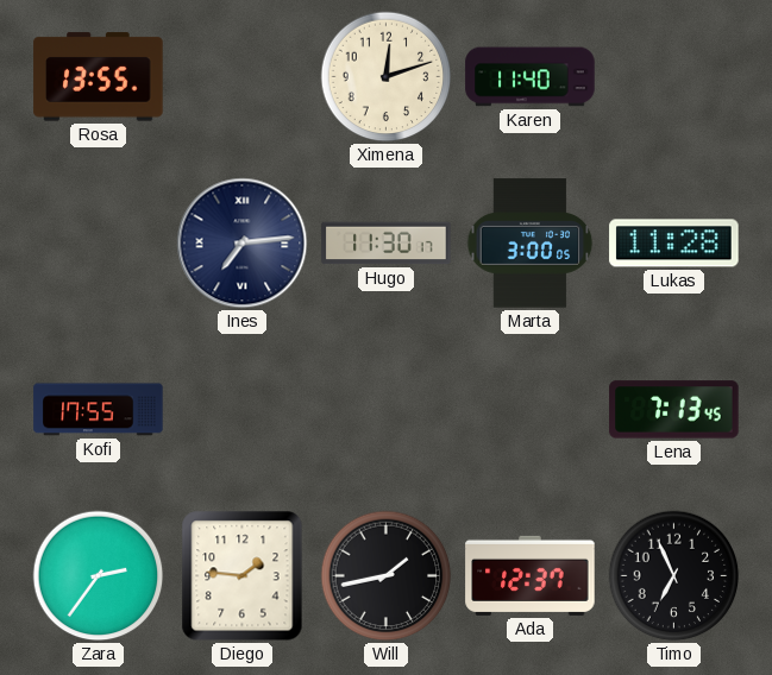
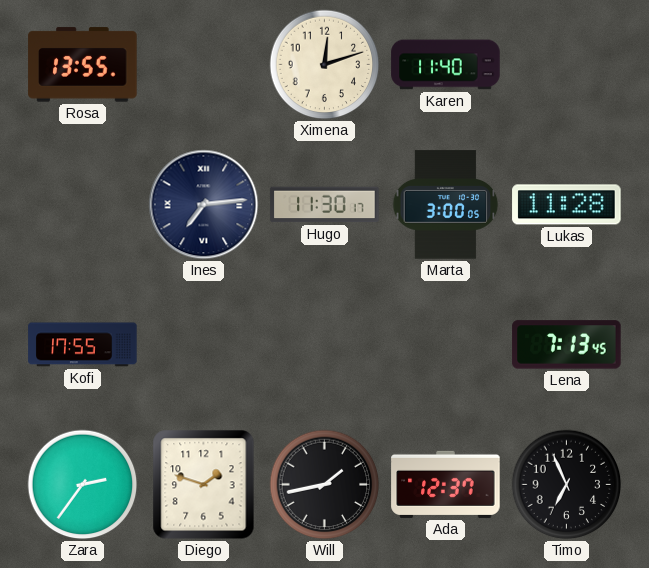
Diego: 1:46 -> 1:48 (204, 485)
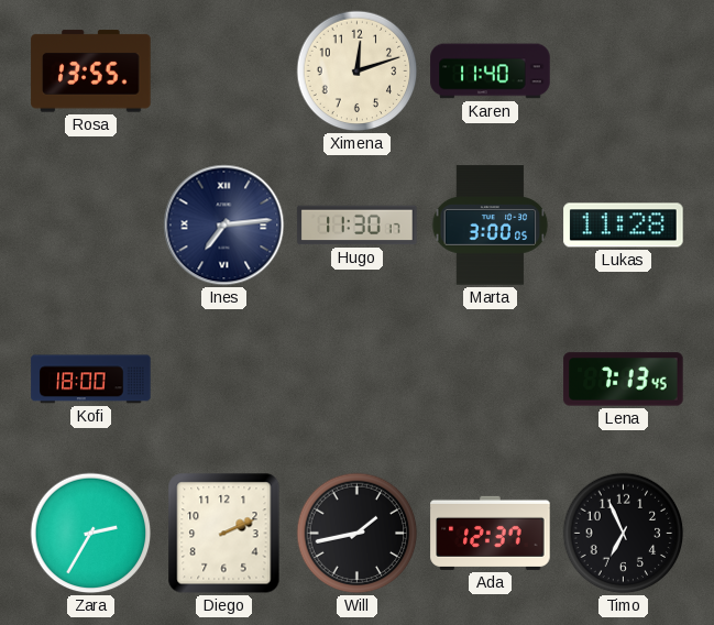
Kofi: 17:55 -> 18:00 (91, 380)
Zara: 2:36 -> 2:35 (91, 534)
Diego: 1:48 -> 2:11 (224, 534)
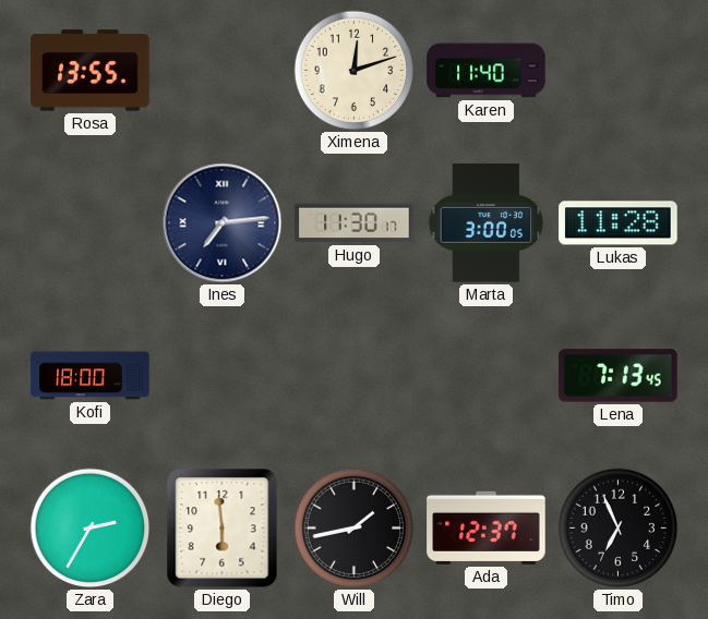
Diego: 2:11 -> 5:59 (223, 529)
